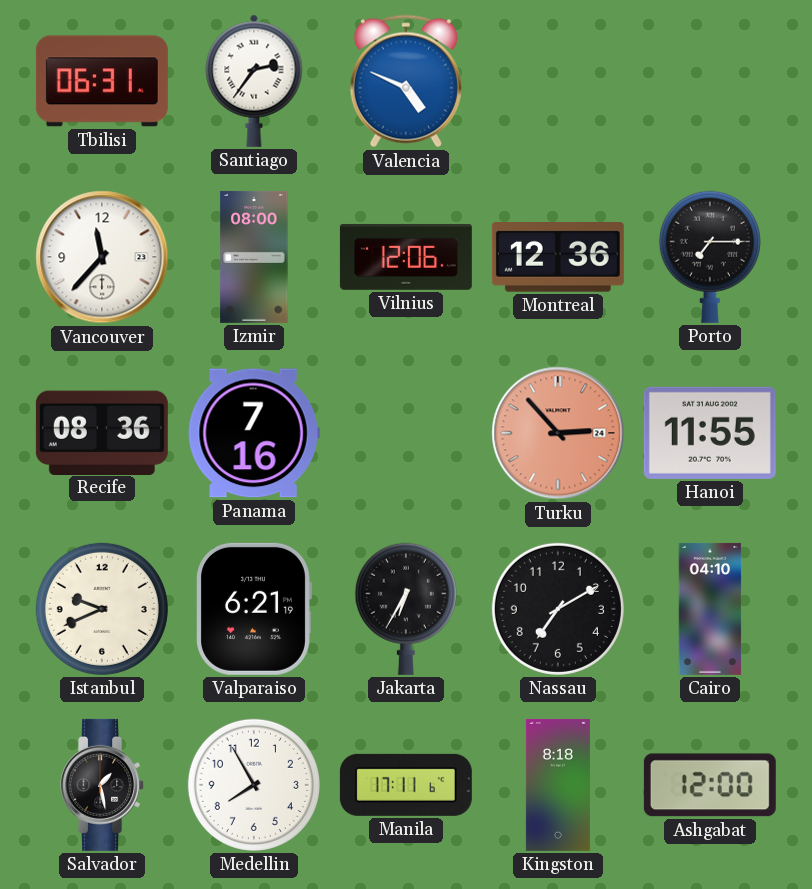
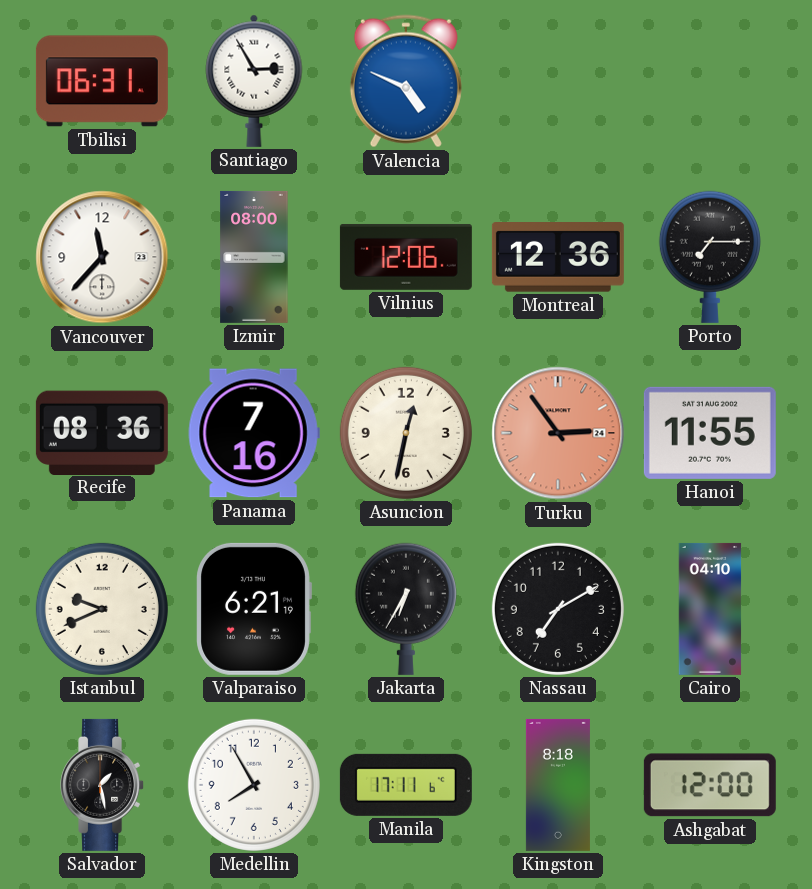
Santiago: 2:36 -> 2:55 (254, 81)
Asuncion: none -> 12:32 (406, 433)
Turku: 2:53 -> 2:54 (558, 433)
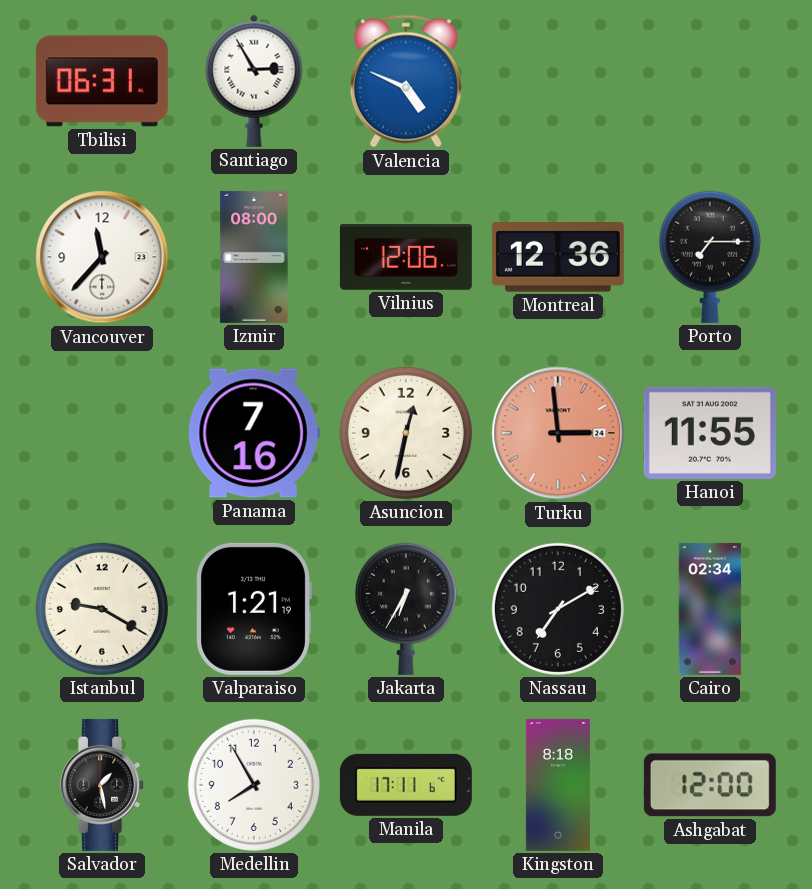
Recife: 08:36 -> none (102, 432)
Turku: 2:54 -> 2:59 (558, 433)
Istanbul: 9:41 -> 9:20 (102, 609)
Valparaiso: 6:21 -> 1:21 (254, 609)
Cairo: 04:10 -> 02:34 (710, 609)
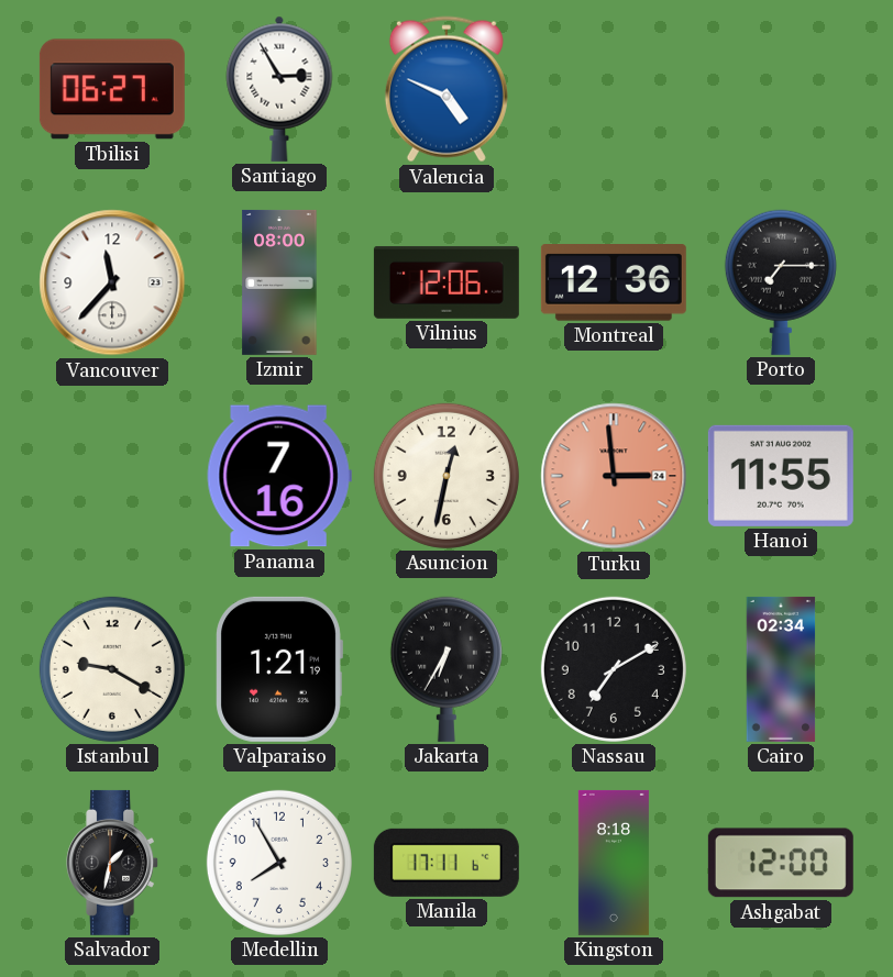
Tbilisi: 06:31 -> 06:27 (112, 89)
Salvador: 1:28 -> 1:32 (113, 863)
